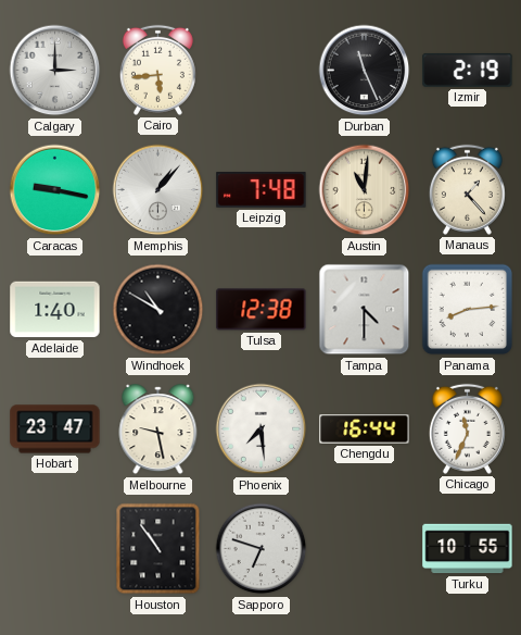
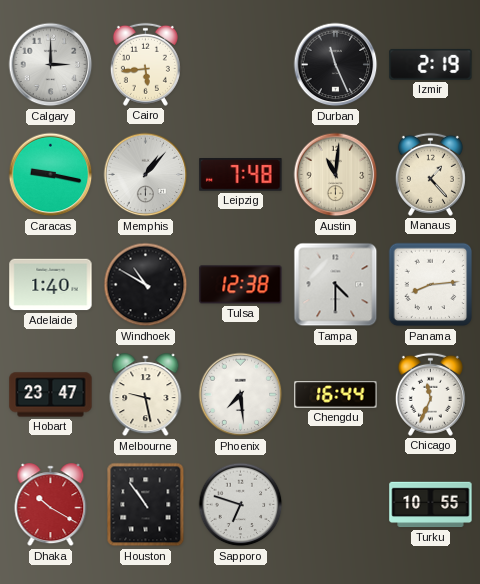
Dhaka: none -> 10:20 (51, 505)
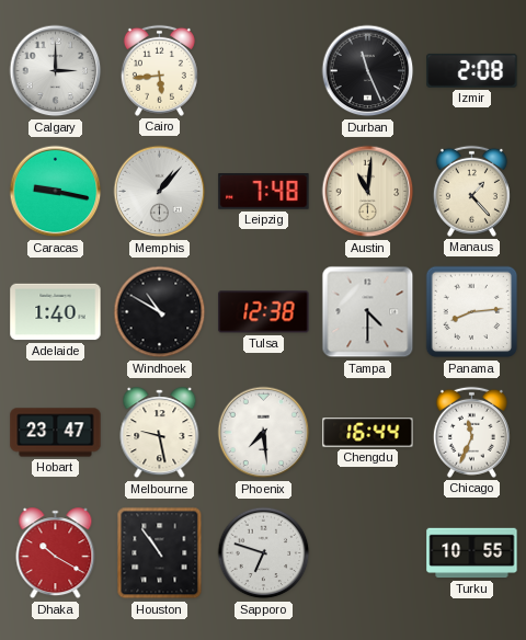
Izmir: 2:19 -> 2:08 (472, 70)
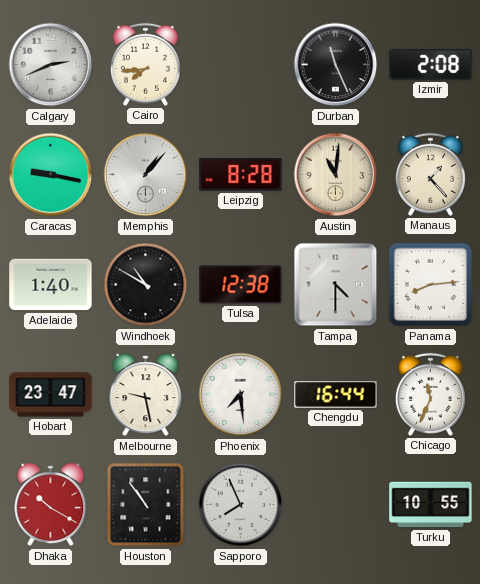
Calgary: 3:00 -> 2:41 (51, 65)
Cairo: 5:44 -> 7:44 (145, 64)
Leipzig: 7:48 -> 8:28 (241, 175)
Sapporo: 6:48 -> 7:56 (241, 505)
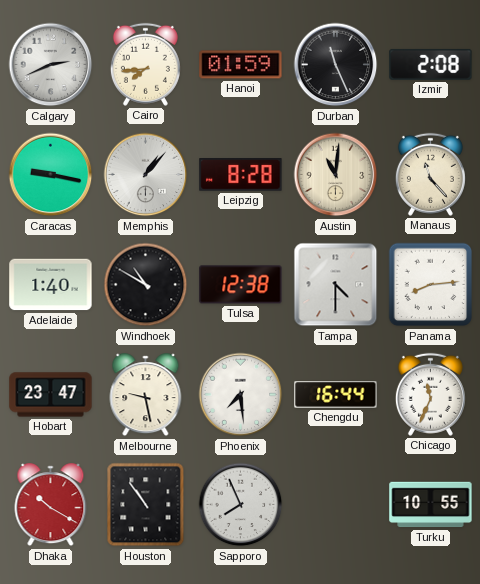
Hanoi: none -> 01:59 (241, 65)
Manaus: 1:23 -> 11:23 (430, 174)
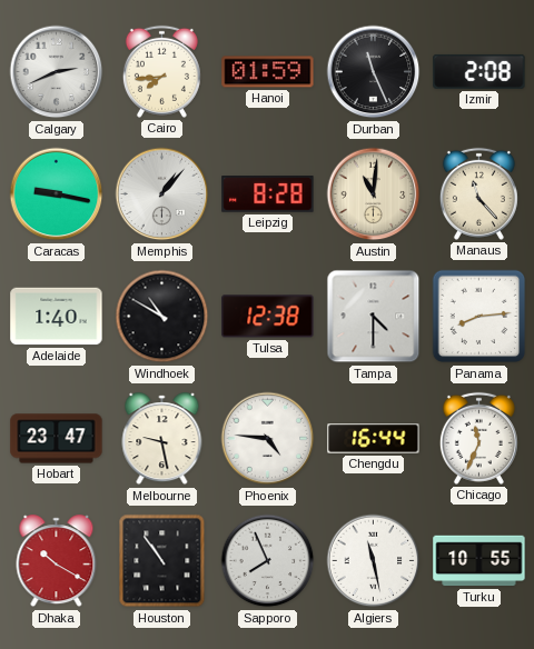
Phoenix: 7:29 -> 4:46 (268, 439)
Algiers: none -> 11:28 (374, 561)
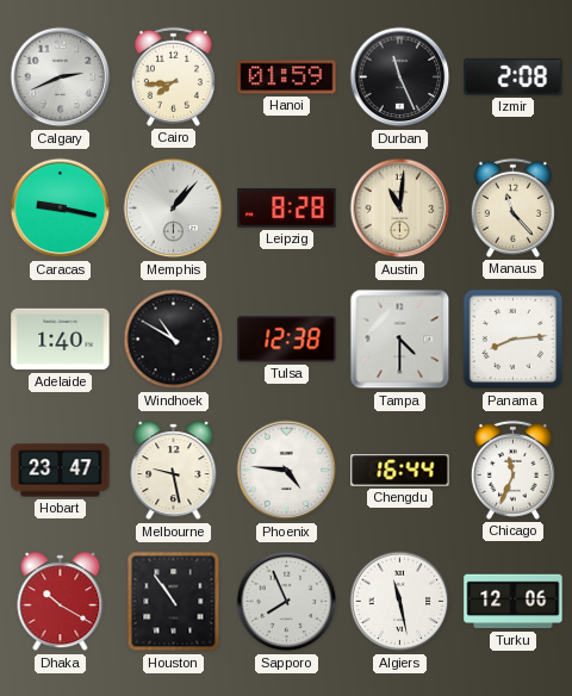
Turku: 10:55 -> 12:06 (514, 602)
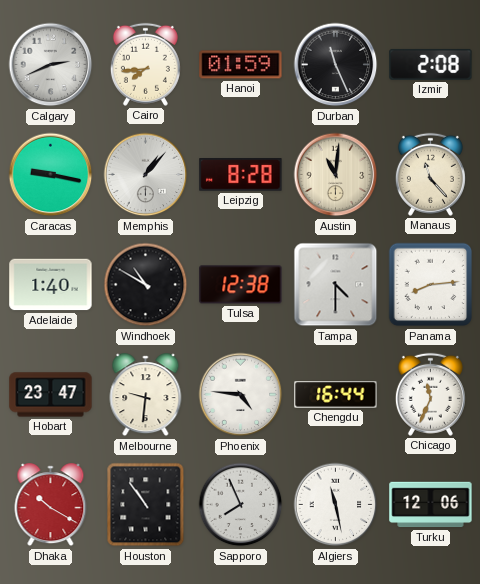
Melbourne: 9:28 -> 9:31 (146, 395)
